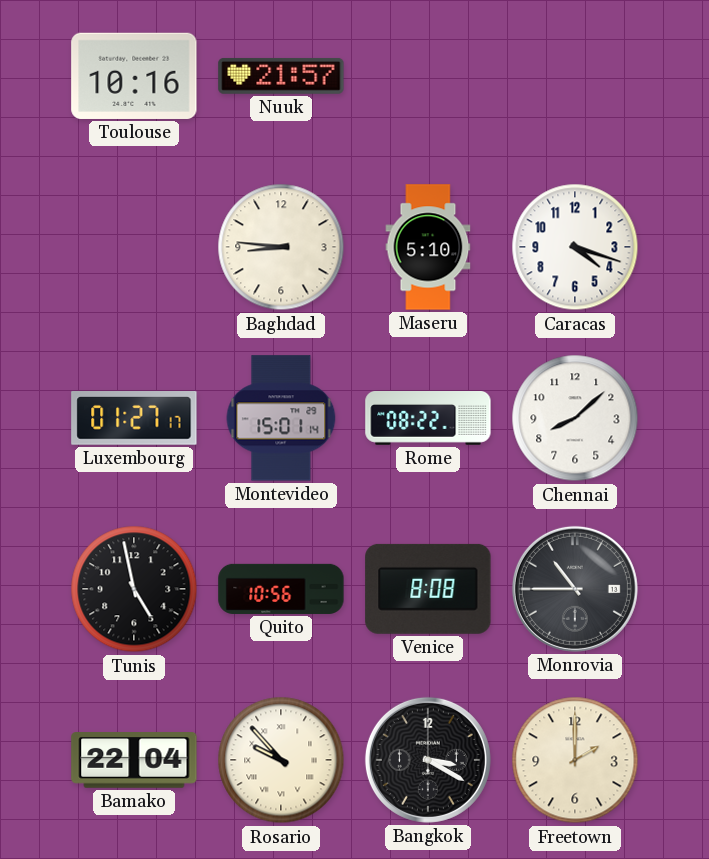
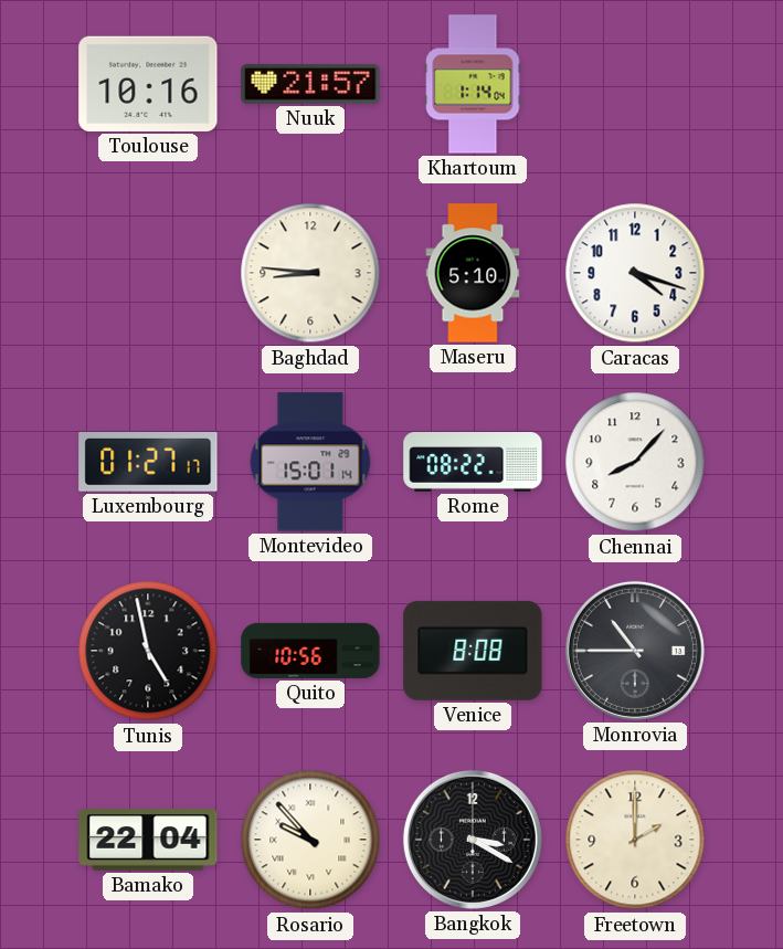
Khartoum: none -> 1:14 (473, 84)
Chennai: 8:08 -> 8:07 (635, 462)
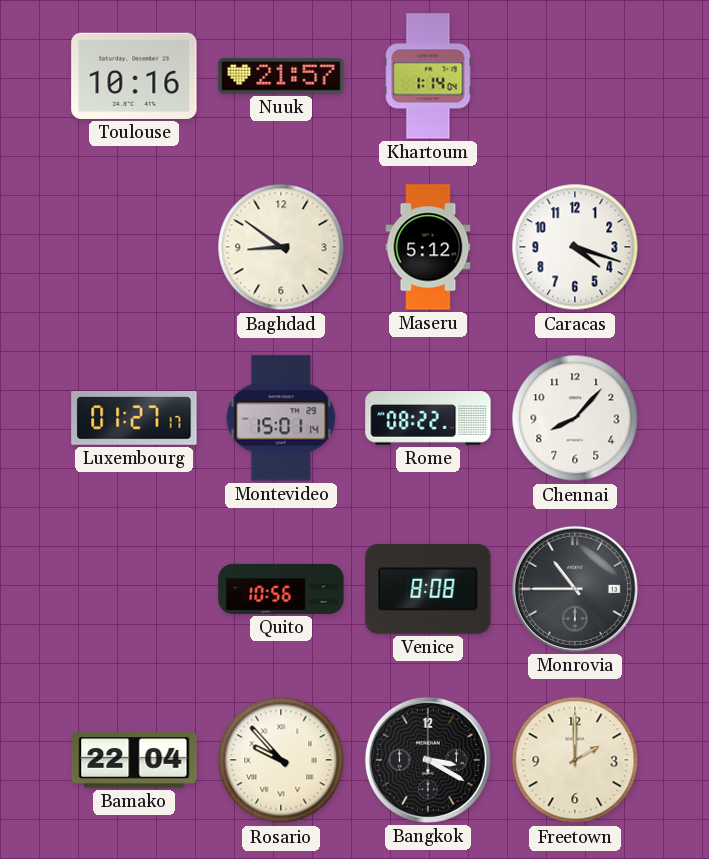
Baghdad: 8:46 -> 8:51 (281, 247)
Maseru: 5:10 -> 5:12 (428, 247)
Tunis: 4:58 -> none (148, 651)
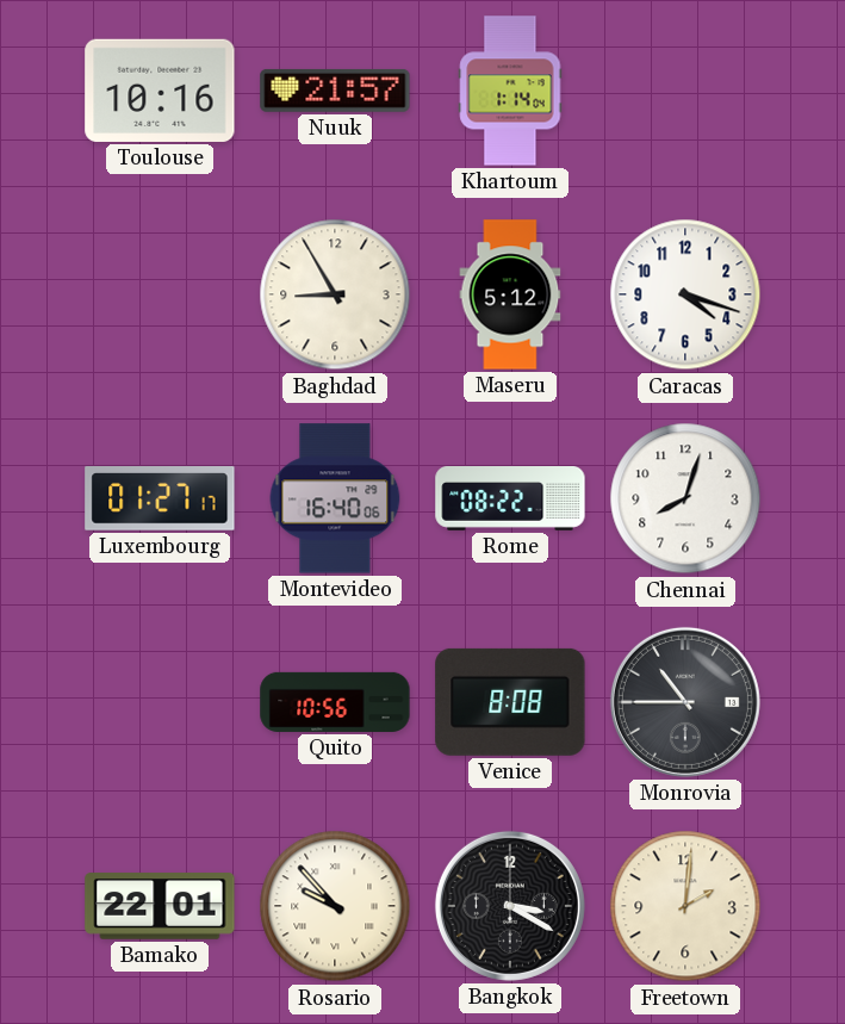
Baghdad: 8:51 -> 8:55 (335, 294)
Montevideo: 15:01 -> 16:40 (335, 498)
Chennai: 8:07 -> 8:03 (685, 498)
Bamako: 22:04 -> 22:01 (160, 906)
Freetown: 2:00 -> 2:01 (685, 906)
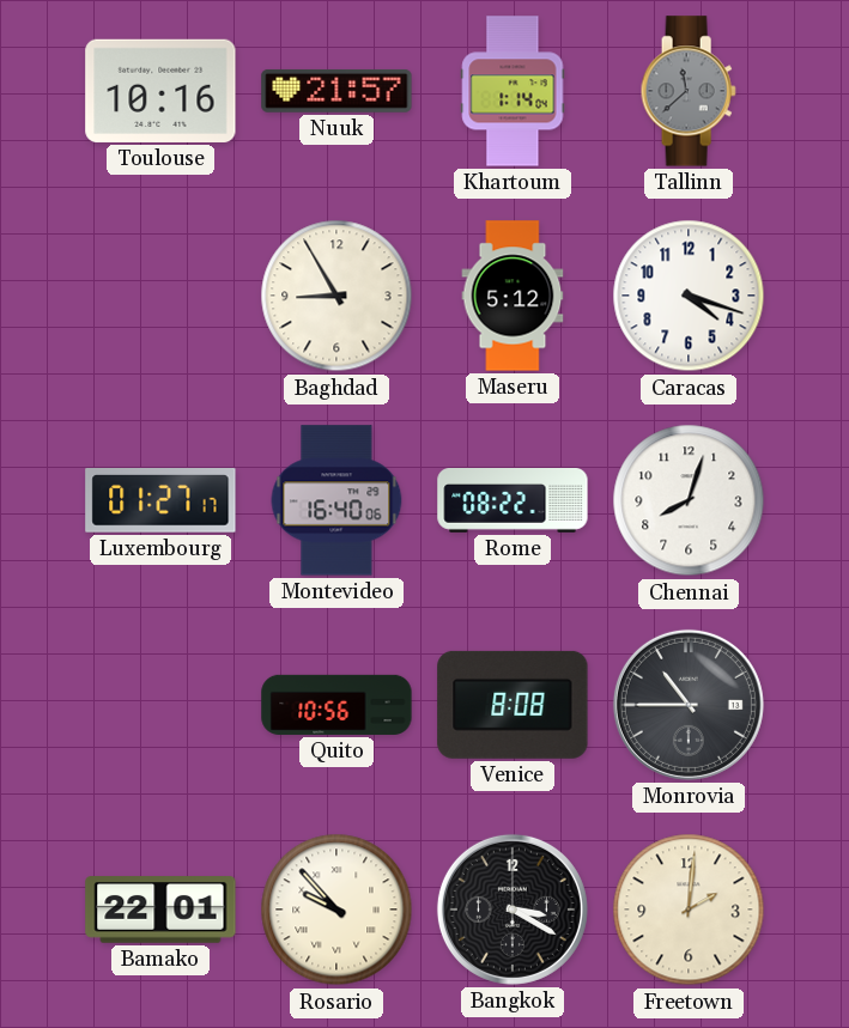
Tallinn: none -> 11:38 (689, 91)
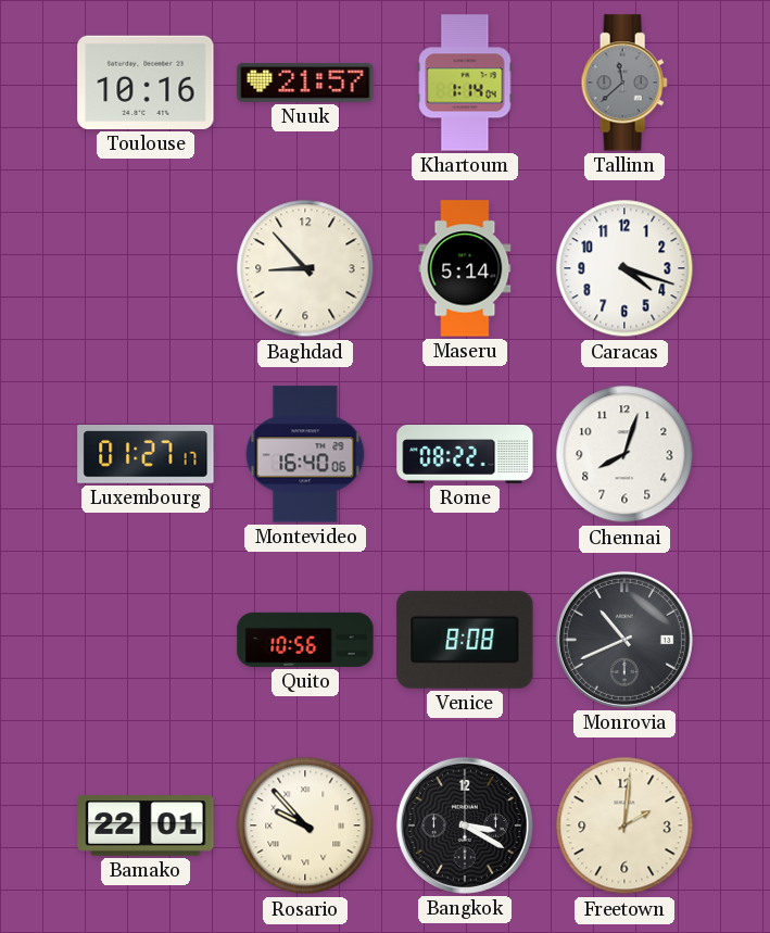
Baghdad: 8:55 -> 8:53 (305, 268)
Maseru: 5:12 -> 5:14 (465, 268)
Monrovia: 10:45 -> 10:41 (624, 640)
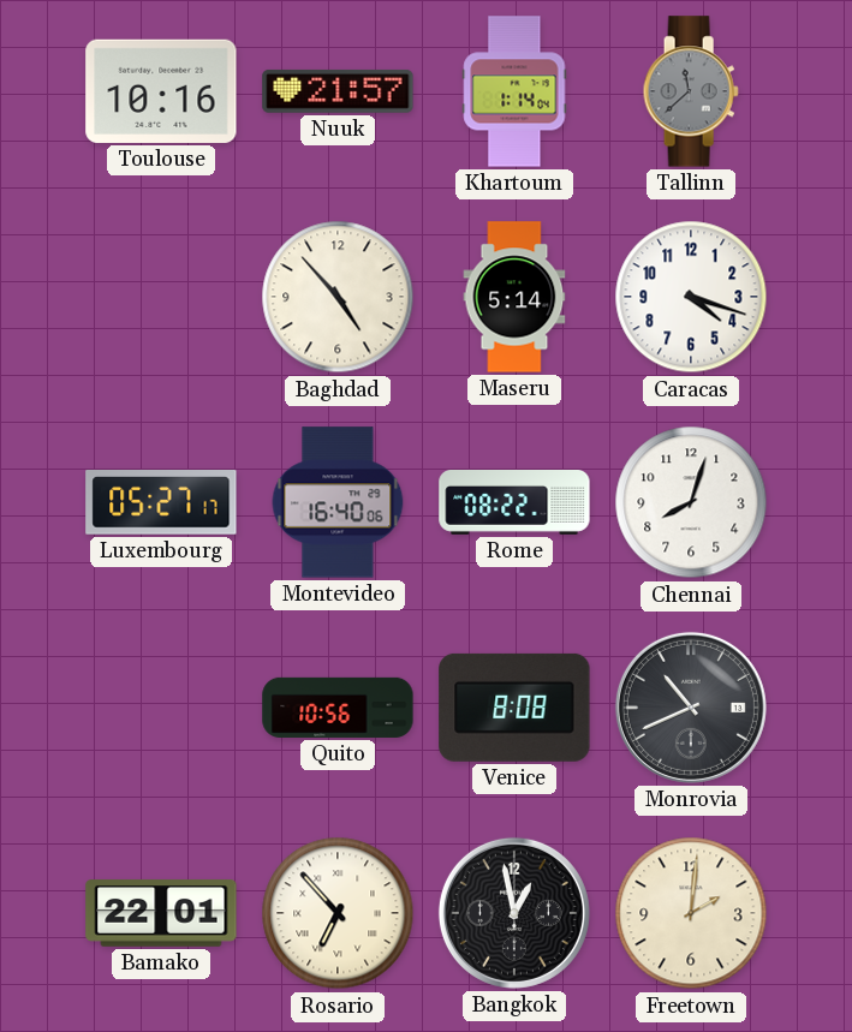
Baghdad: 8:53 -> 4:53 (338, 297)
Luxembourg: 01:27 -> 05:27 (161, 503)
Rosario: 9:53 -> 6:53 (338, 913)
Bangkok: 3:20 -> 12:58 (514, 913)
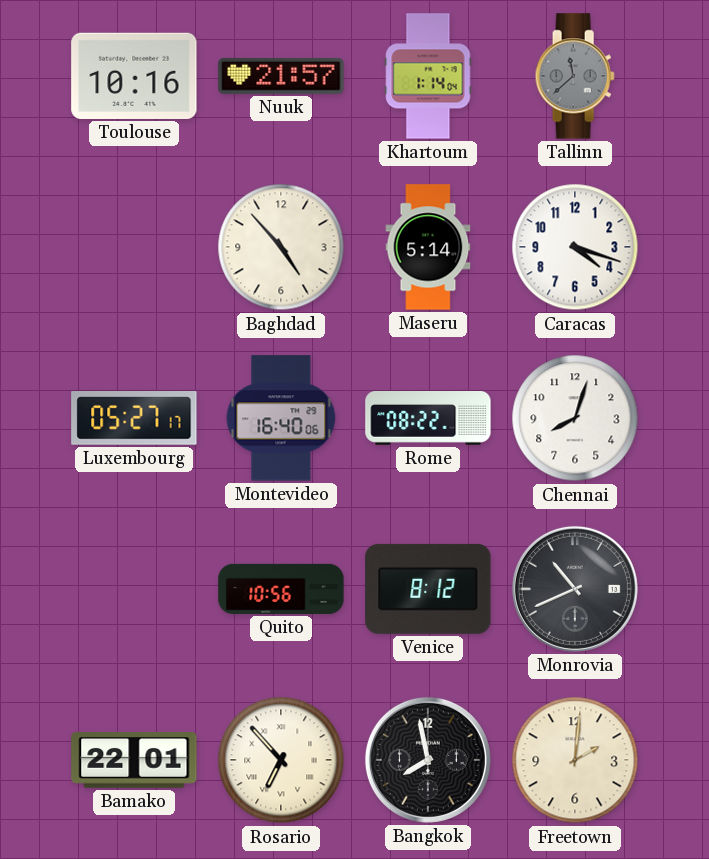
Venice: 8:08 -> 8:12 (428, 589)
Bangkok: 12:58 -> 7:58 (428, 760)
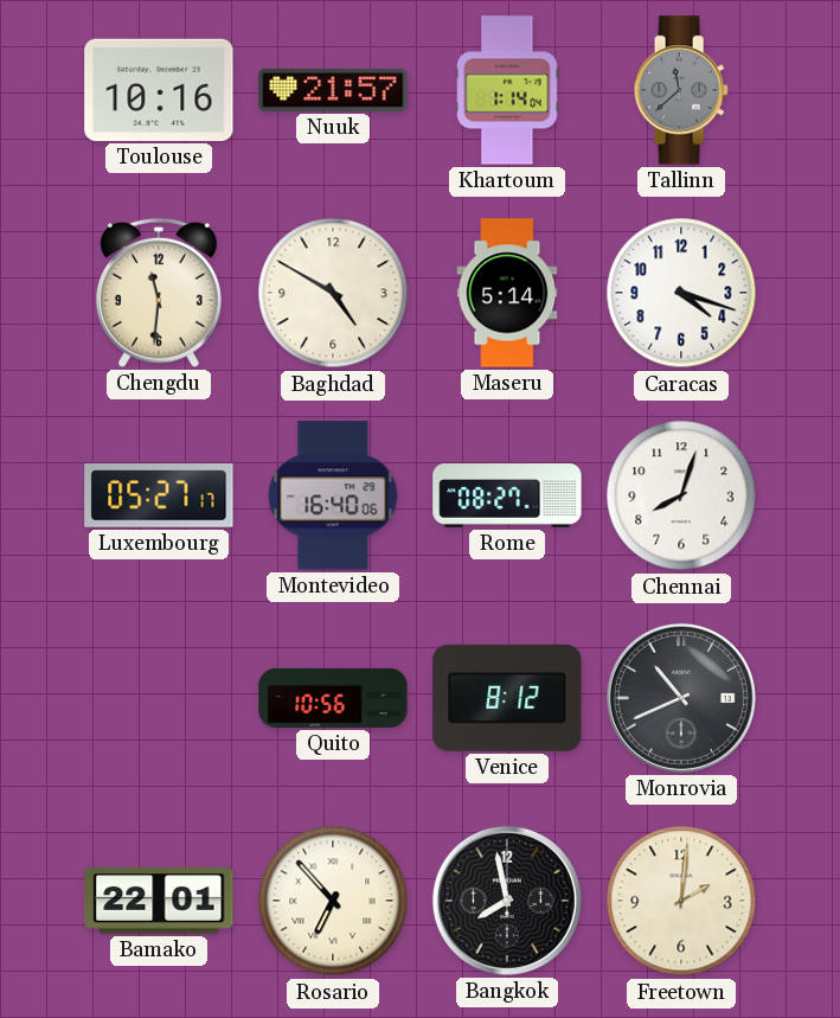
Chengdu: none -> 11:31 (159, 293)
Baghdad: 4:53 -> 4:50 (333, 293)
Rome: 08:22 -> 08:27 (507, 497)
